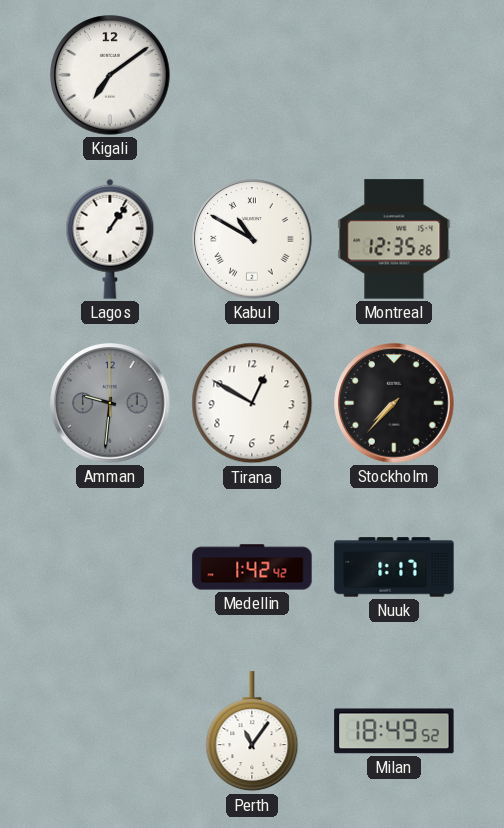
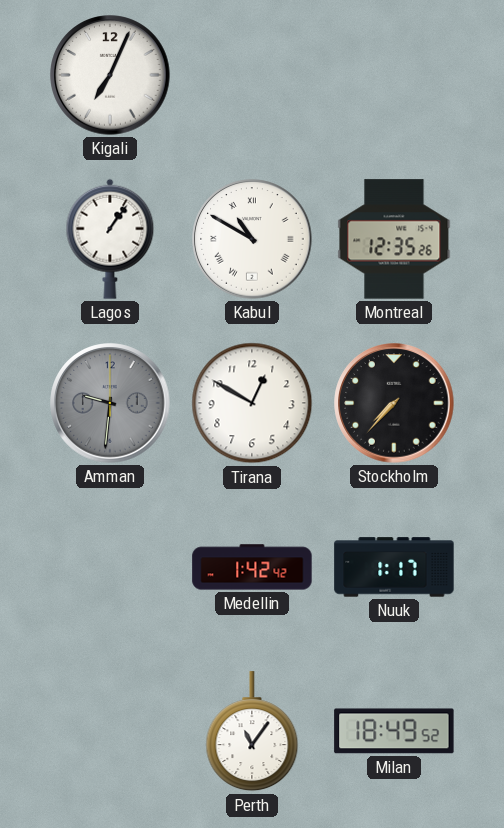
Kigali: 7:09 -> 7:04 (110, 75)
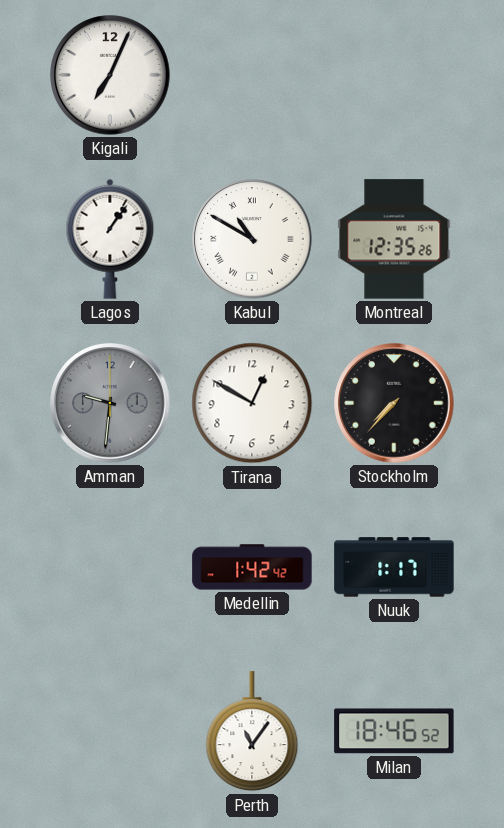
Milan: 18:49 -> 18:46 (394, 731)
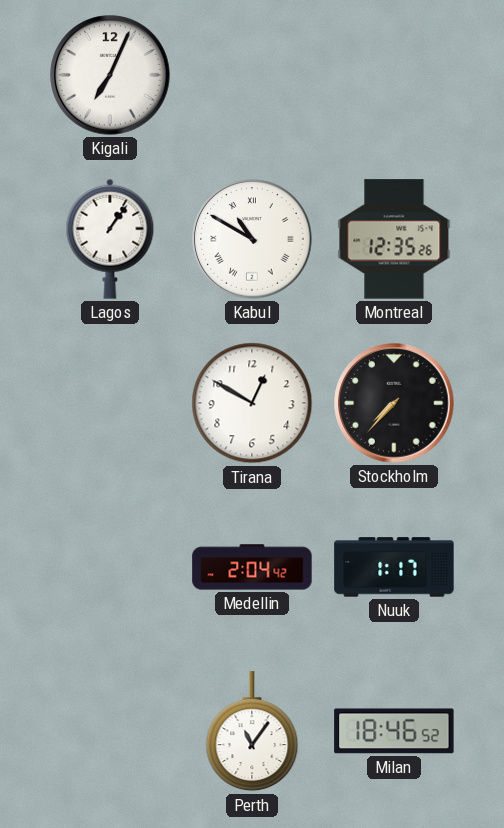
Amman: 9:31 -> none (110, 403)
Medellin: 1:42 -> 2:04 (252, 567)
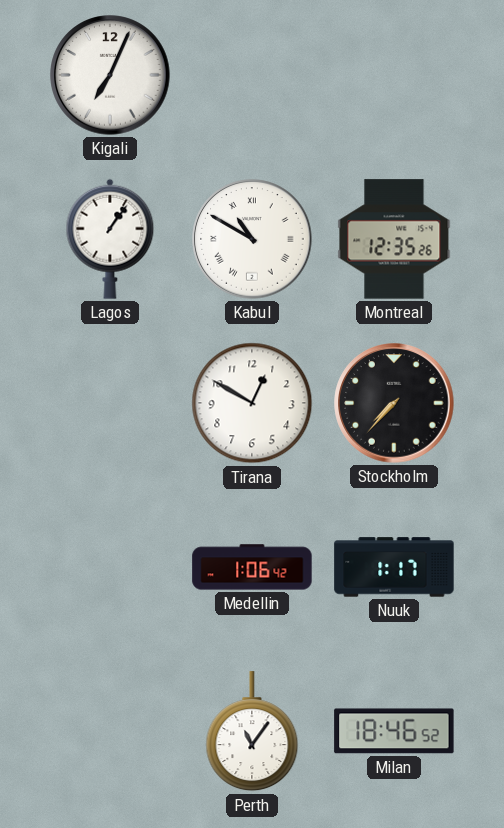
Medellin: 2:04 -> 1:06 (252, 567)
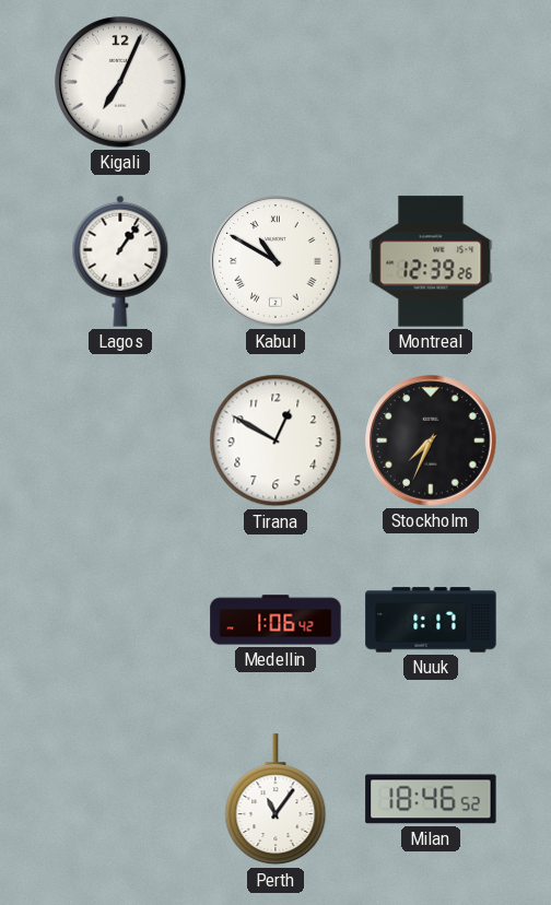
Montreal: 12:35 -> 12:39 (431, 261)
Stockholm: 7:37 -> 7:34 (431, 440)
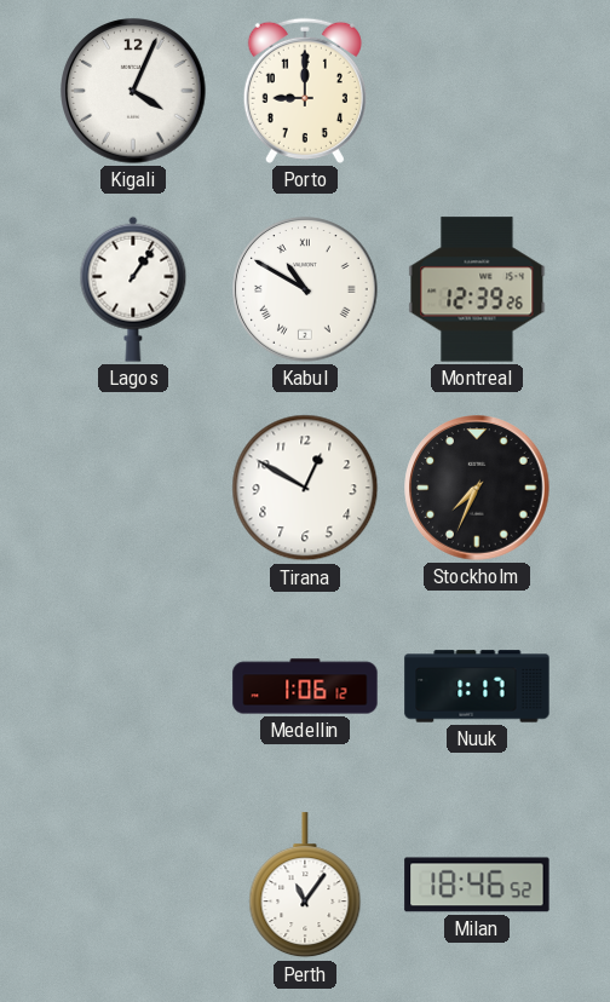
Kigali: 7:04 -> 4:04 (133, 91)
Porto: none -> 9:00 (305, 91)
Medellin: 1:06:42 -> 1:06:12 (305, 686)
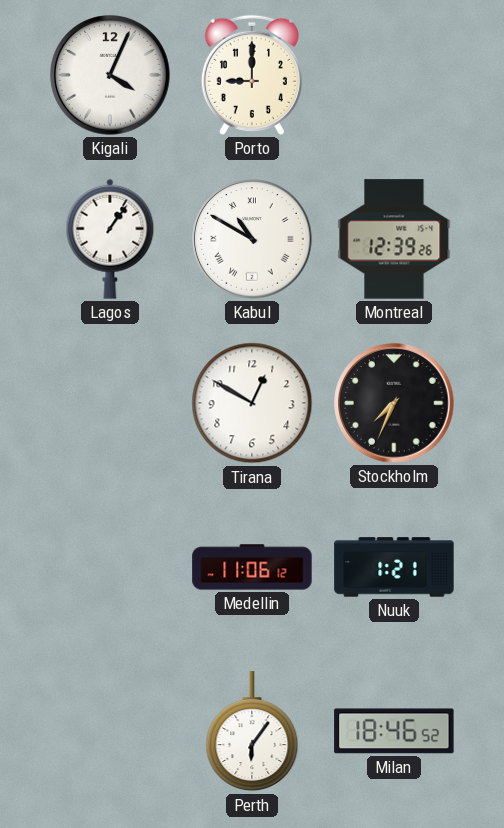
Medellin: 1:06 -> 11:06 (252, 567)
Nuuk: 1:17 -> 1:21 (394, 567)
Perth: 11:06 -> 6:06 (252, 732)
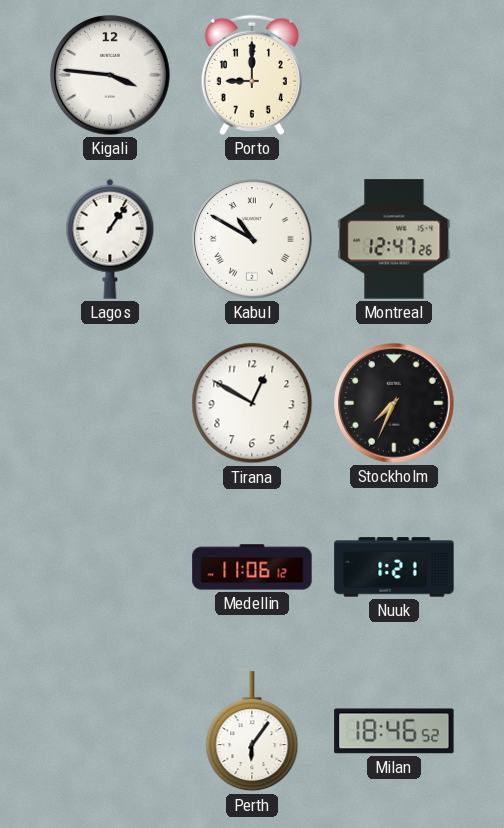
Kigali: 4:04 -> 3:46 (110, 75)
Montreal: 12:39 -> 12:47 (394, 239)
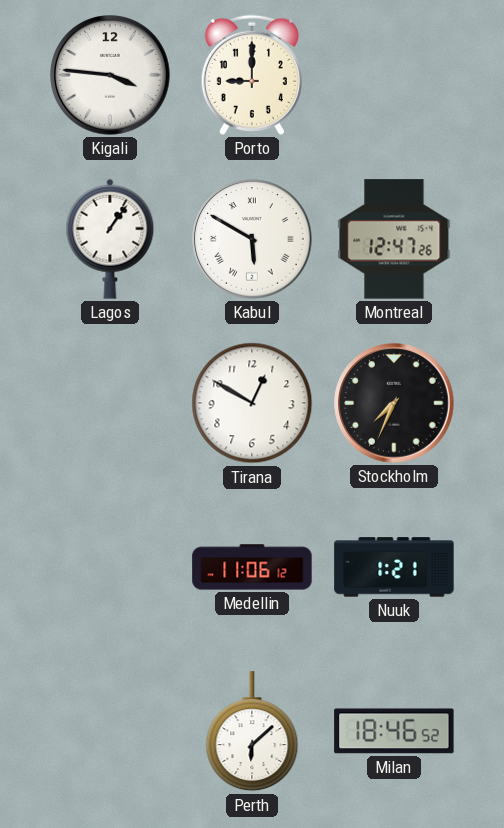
Kabul: 10:50 -> 5:50 (252, 239)
Perth: 6:06 -> 6:08 (252, 732)
